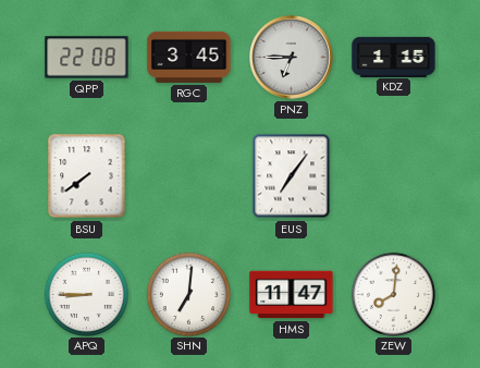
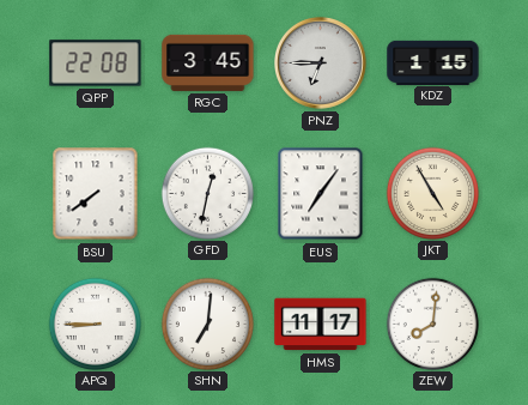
GFD: none -> 12:32 (207, 193)
JKT: none -> 4:55 (432, 193)
HMS: 11:47 -> 11:17 (321, 325)
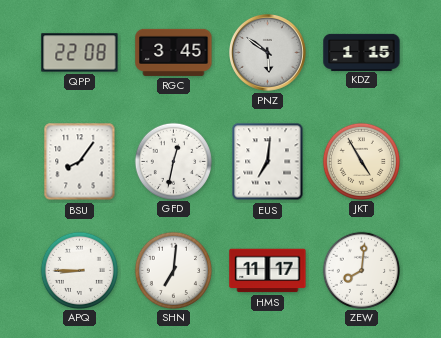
PNZ: 6:45 -> 5:51 (268, 53)
BSU: 7:39 -> 8:06 (80, 162)
EUS: 7:06 -> 7:01 (268, 162)
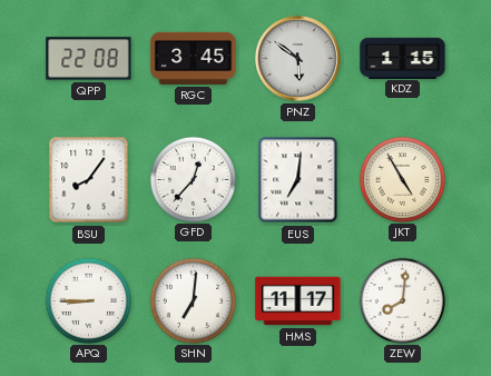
GFD: 12:32 -> 12:37 (193, 179)
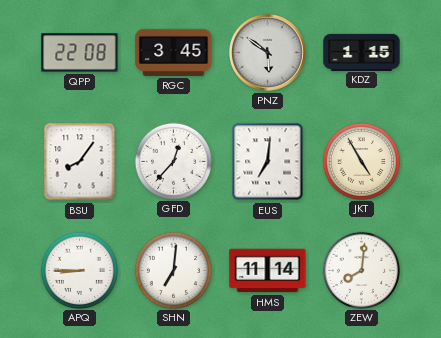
HMS: 11:17 -> 11:14 (268, 271)
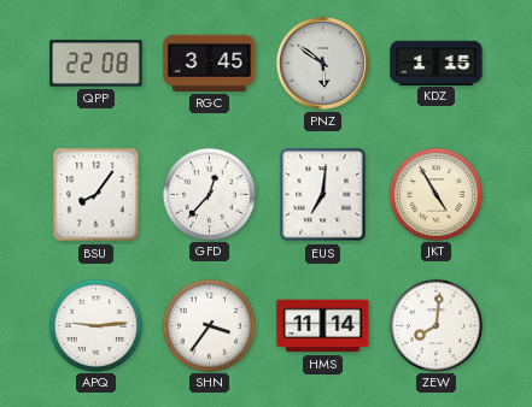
APQ: 8:45 -> 9:14 (95, 325)
SHN: 7:01 -> 3:36 (209, 325)
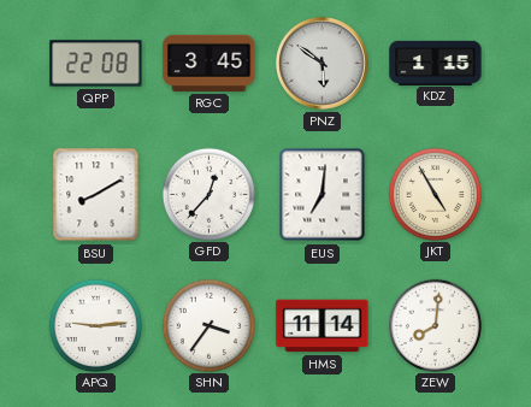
BSU: 8:06 -> 8:10 (96, 195)
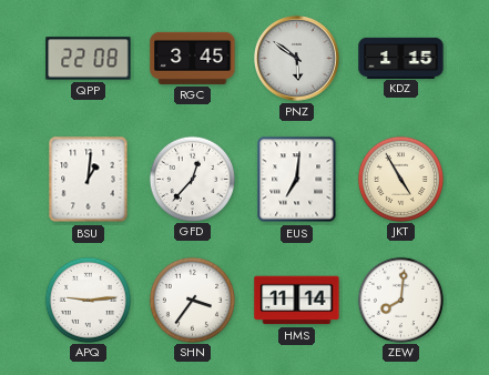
BSU: 8:10 -> 1:01 (89, 180)
